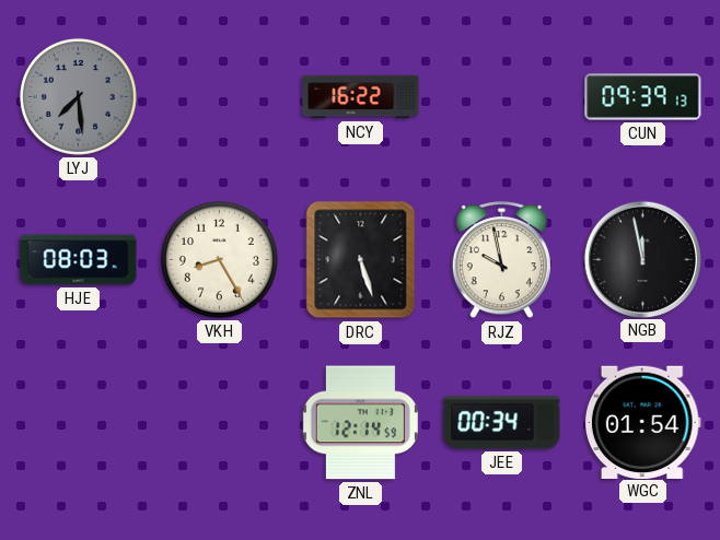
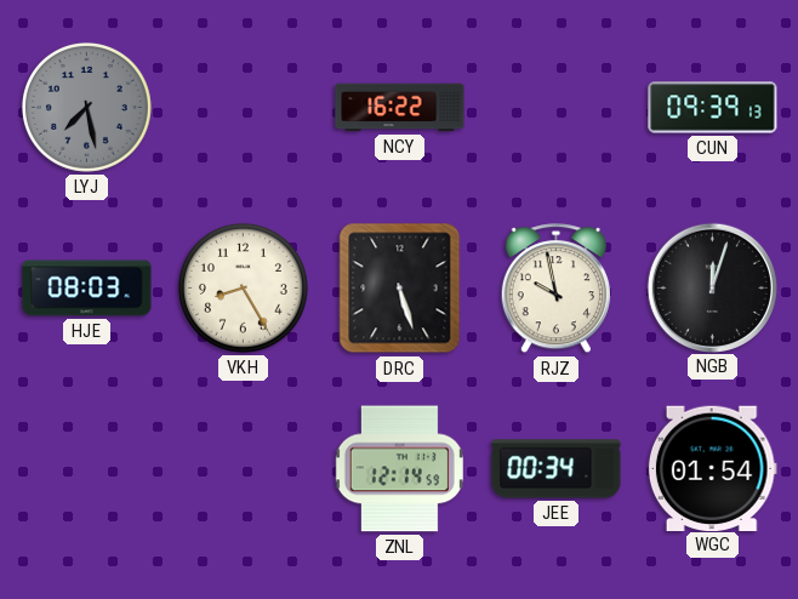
LYJ: 7:29 -> 7:28 (86, 107)
NGB: 11:58 -> 12:03 (712, 287)
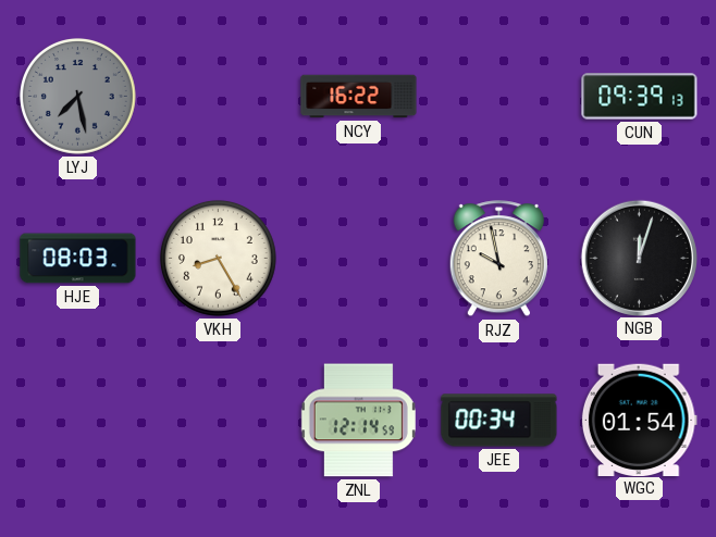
DRC: 5:27 -> none (400, 289)
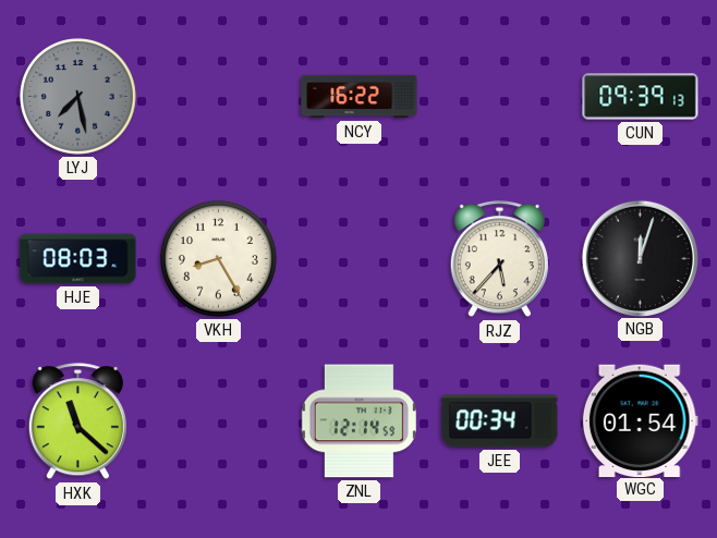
RJZ: 9:58 -> 5:37 (499, 259)
HXK: none -> 11:22 (77, 421)
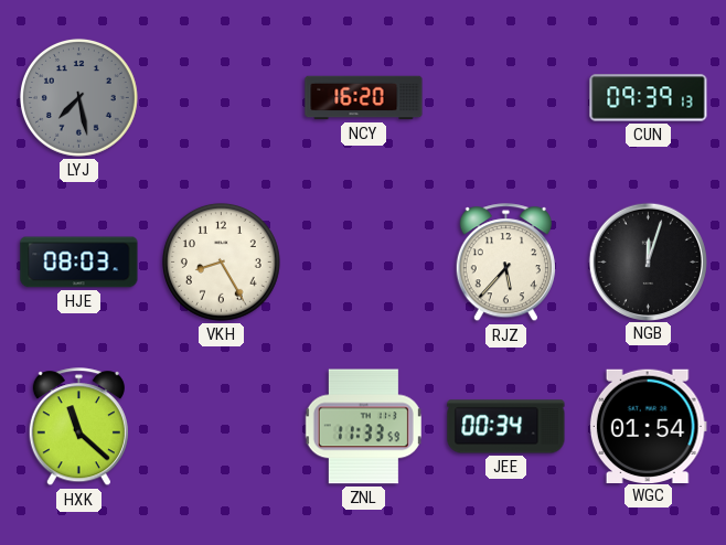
NCY: 16:22 -> 16:20 (364, 98)
ZNL: 12:14 -> 11:33 (363, 427)
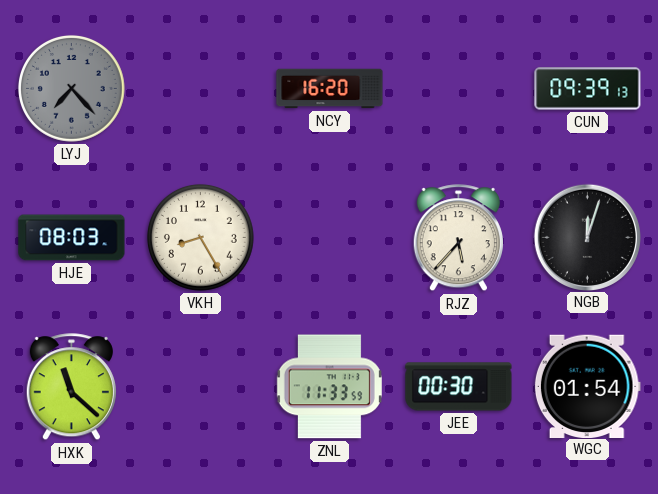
LYJ: 7:28 -> 7:23 (71, 88)
JEE: 00:34 -> 00:30 (459, 387)
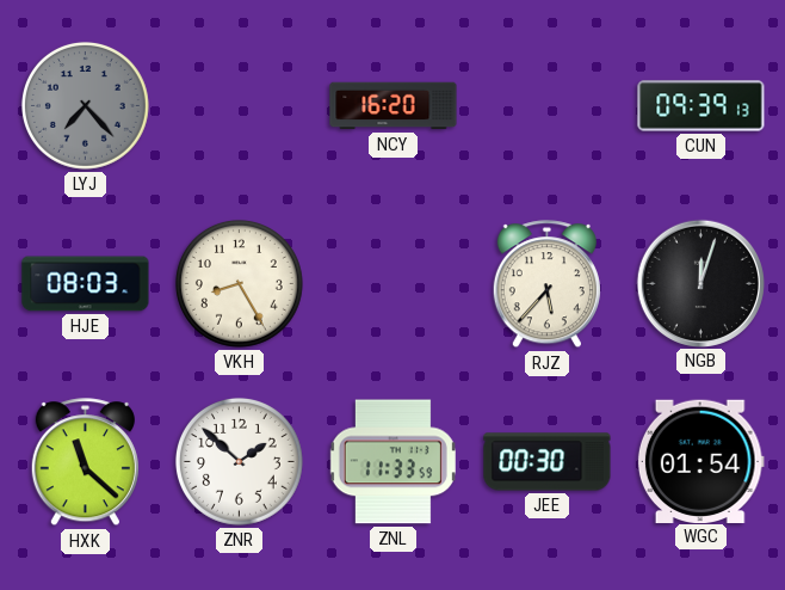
ZNR: none -> 1:52 (239, 461)
